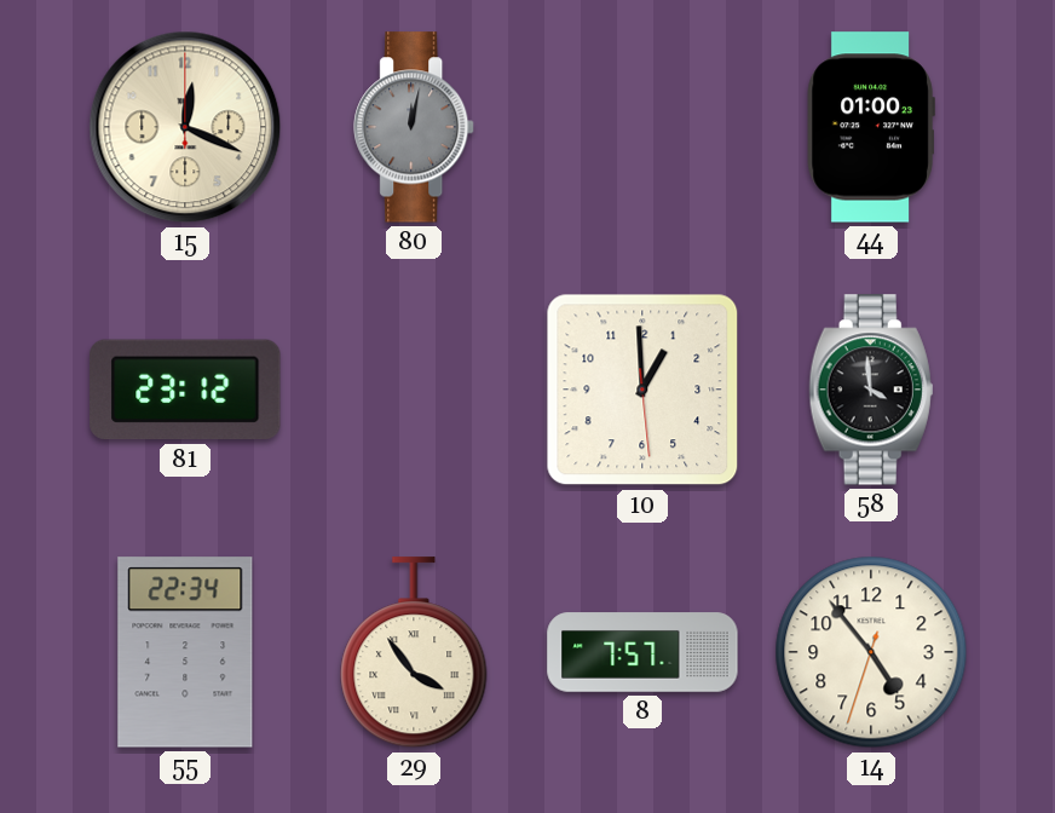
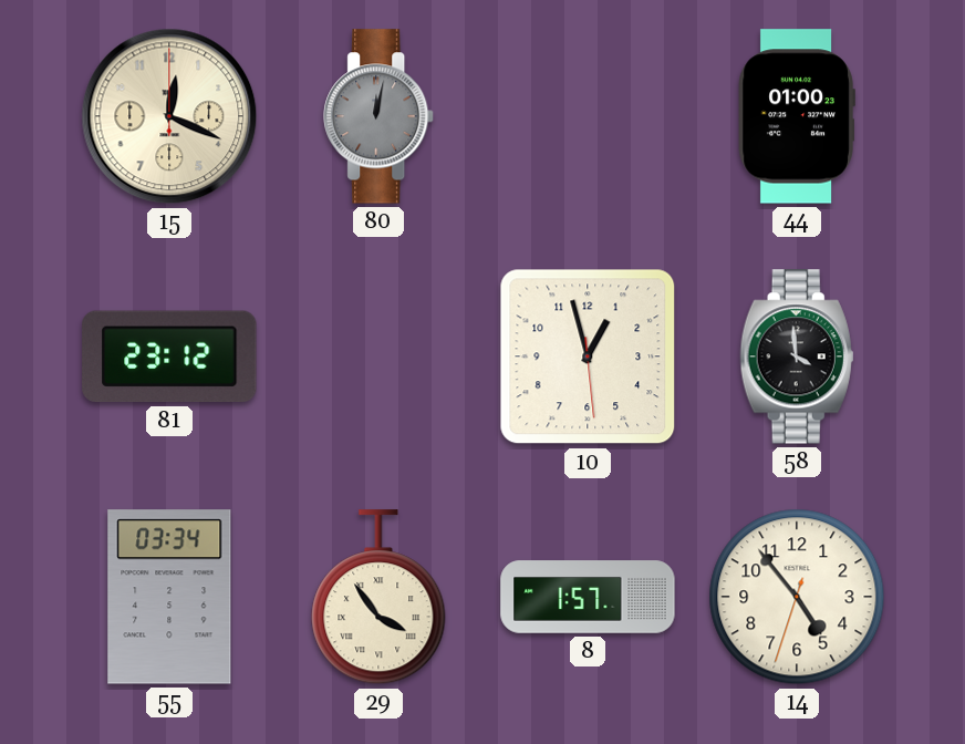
10: 12:59 -> 12:57 (588, 356)
55: 22:34 -> 03:34 (169, 597)
8: 7:57 -> 1:57 (588, 597)
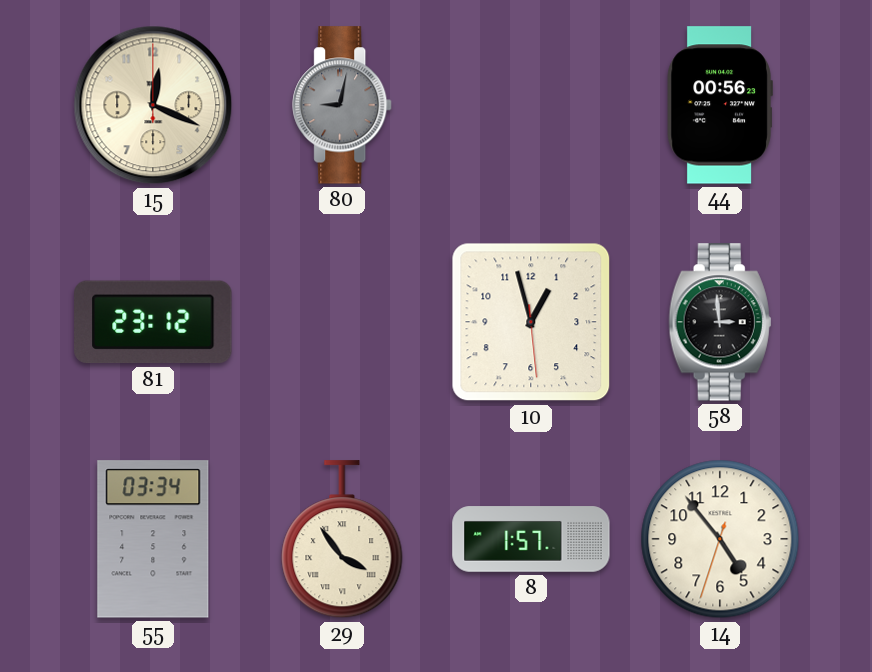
80: 12:02 -> 9:02 (343, 105)
44: 01:00 -> 00:56 (720, 105)
58: 3:59 -> 2:59 (720, 322)
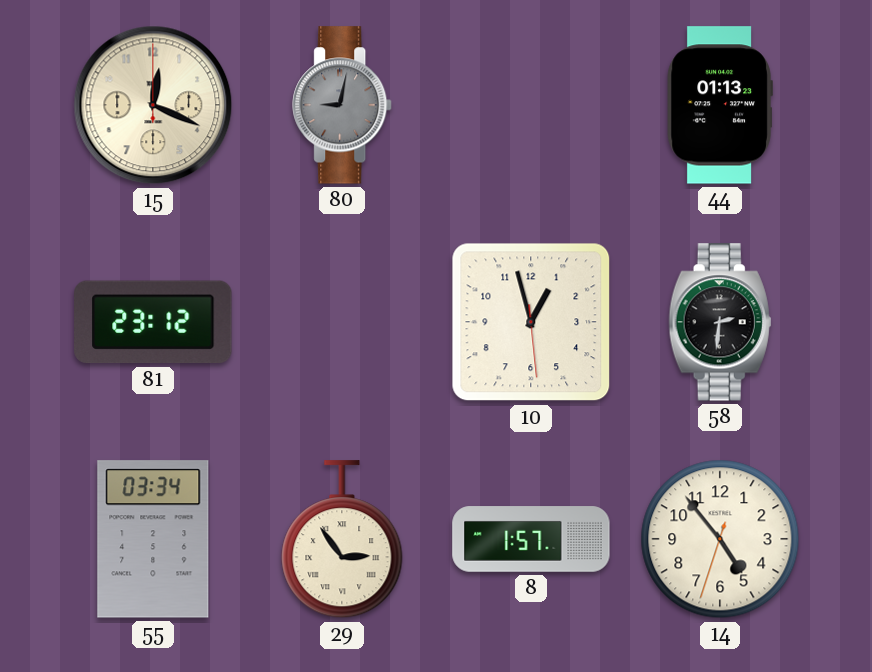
44: 00:56 -> 01:13 (720, 105)
58: 2:59 -> 2:31 (720, 322)
29: 3:54 -> 2:54 (342, 540)
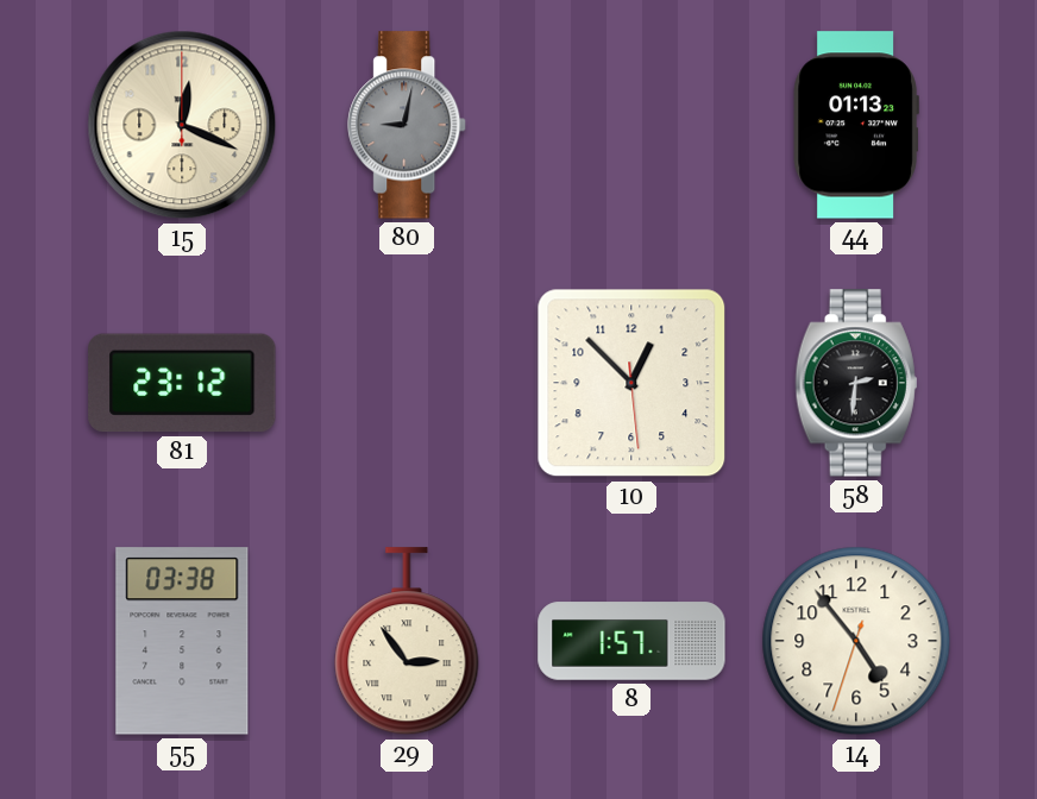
10: 12:57 -> 12:52 (631, 383)
55: 03:34 -> 03:38 (182, 641)
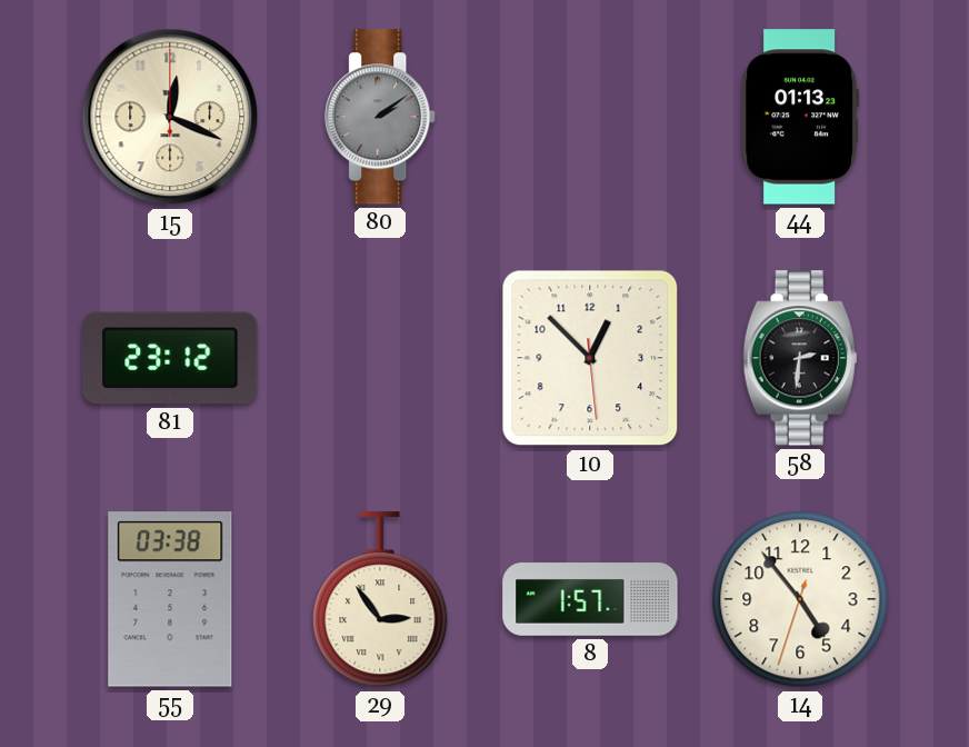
80: 9:02 -> 2:09 (381, 117)
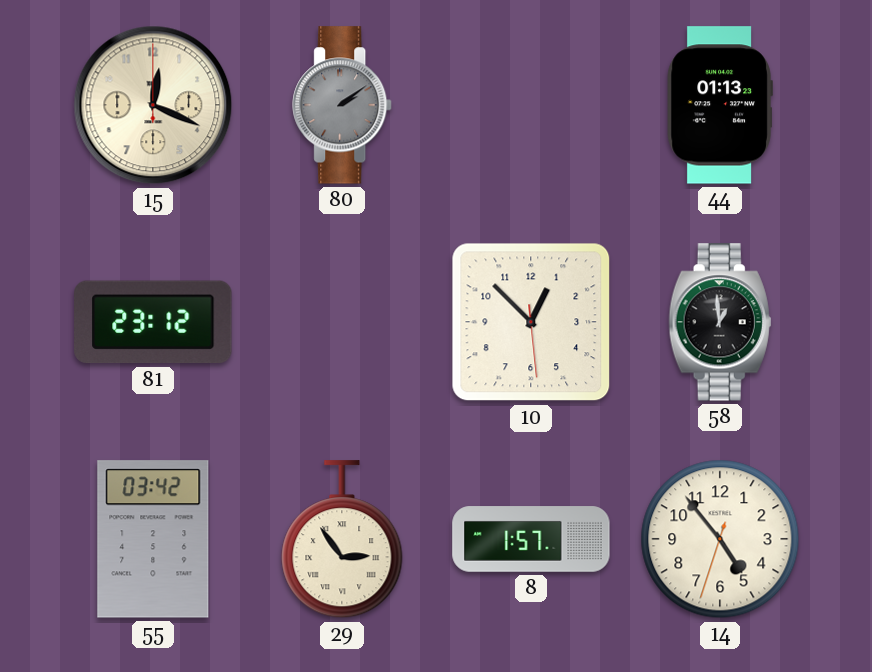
58: 2:31 -> 12:59 (720, 322)
55: 03:38 -> 03:42 (153, 539)
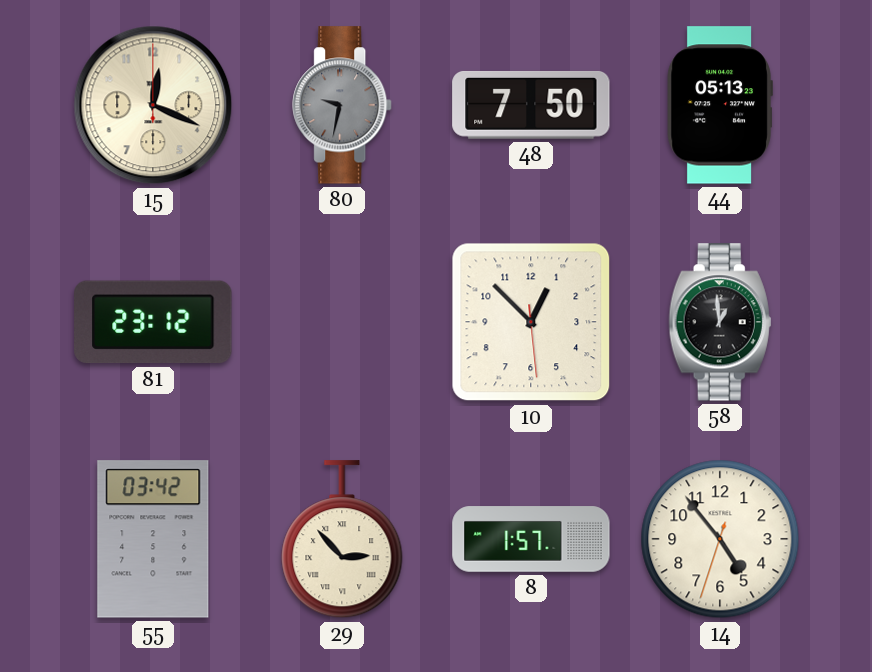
80: 2:09 -> 9:32 (343, 105)
48: none -> 7:50 (531, 105)
44: 01:13 -> 05:13 (720, 105)
29: 2:54 -> 2:53 (342, 540)
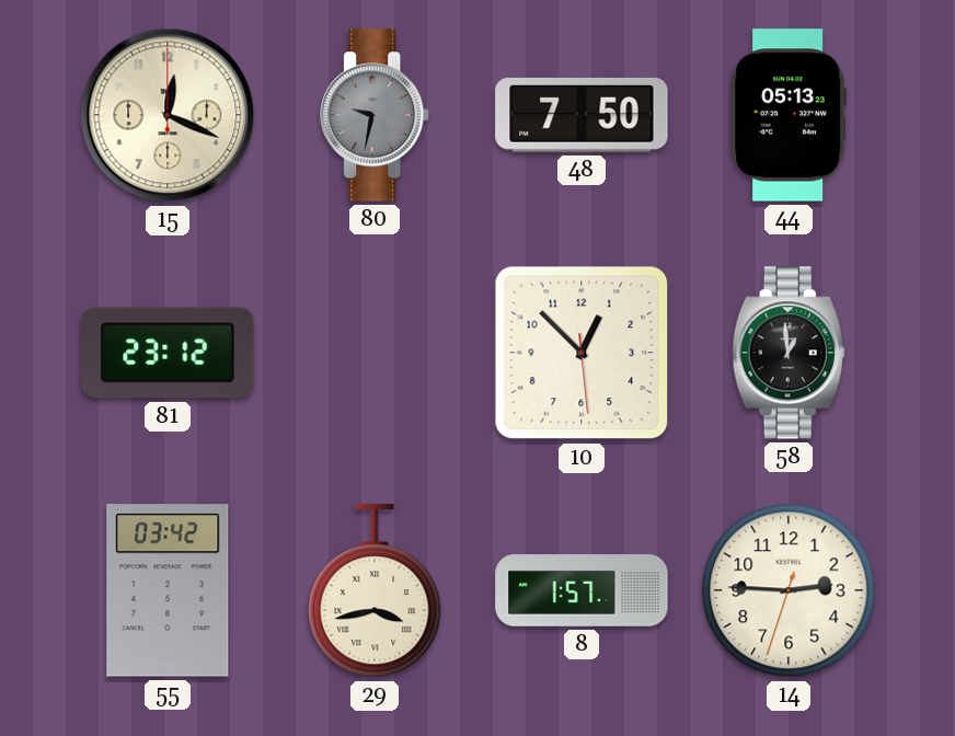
29: 2:53 -> 3:43 (375, 591)
14: 4:53 -> 2:45 (789, 590)
